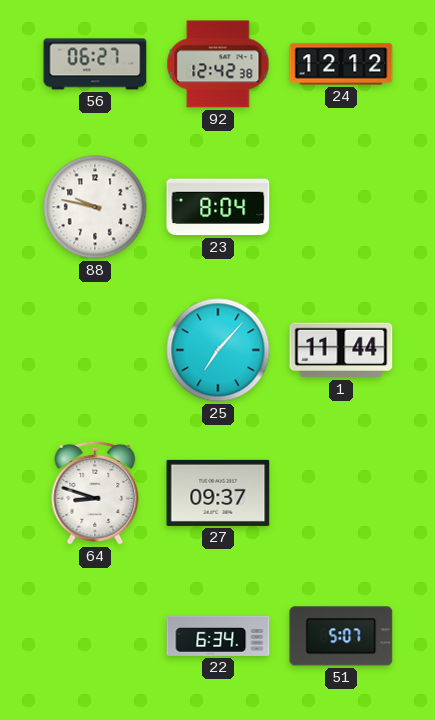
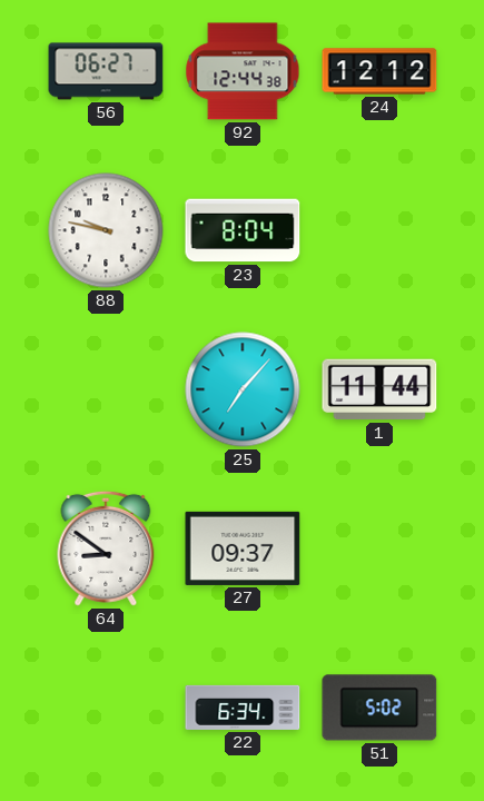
92: 12:42 -> 12:44 (243, 71)
64: 8:48 -> 8:51 (106, 548)
51: 5:07 -> 5:02 (379, 708)
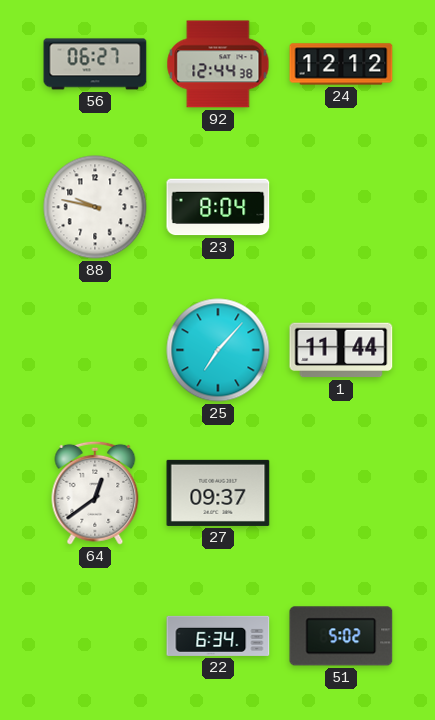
64: 8:51 -> 12:39 (95, 493)
